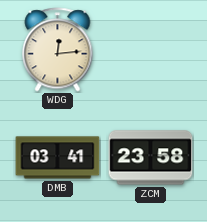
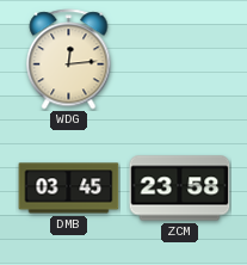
DMB: 03:41 -> 03:45 (69, 189)
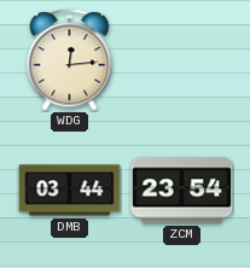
DMB: 03:45 -> 03:44 (70, 191)
ZCM: 23:58 -> 23:54 (182, 191)
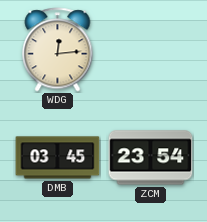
DMB: 03:44 -> 03:45 (58, 158)
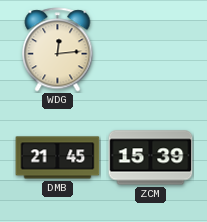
DMB: 03:45 -> 21:45 (58, 158)
ZCM: 23:54 -> 15:39 (151, 158)
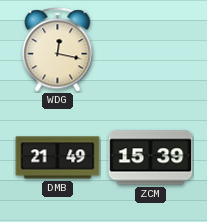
WDG: 12:14 -> 12:17 (58, 50)
DMB: 21:45 -> 21:49 (58, 158)
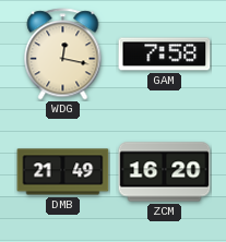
GAM: none -> 7:58 (165, 55)
ZCM: 15:39 -> 16:20 (165, 172)
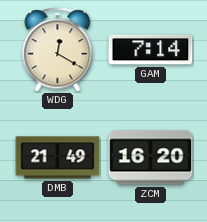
WDG: 12:17 -> 12:20 (58, 50)
GAM: 7:58 -> 7:14 (151, 50)
